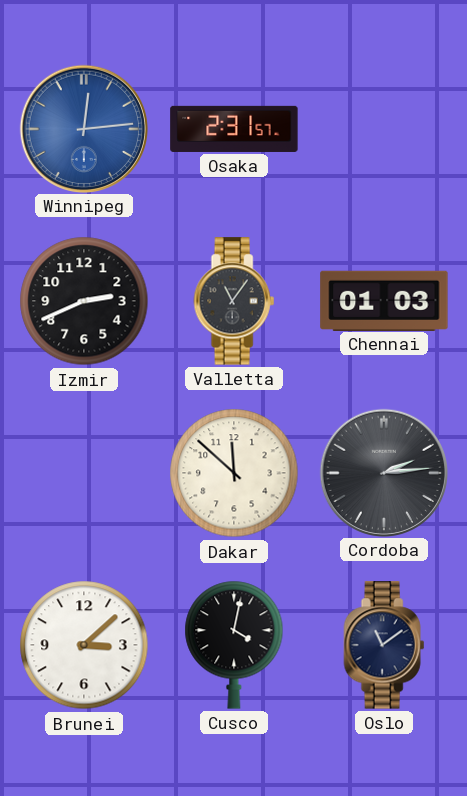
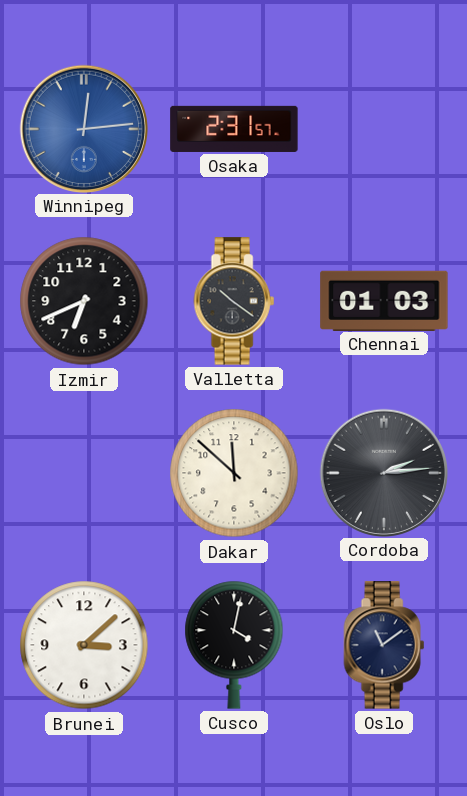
Izmir: 2:41 -> 6:41 (84, 301)
Valletta: 11:06 -> 10:21 (234, 301)
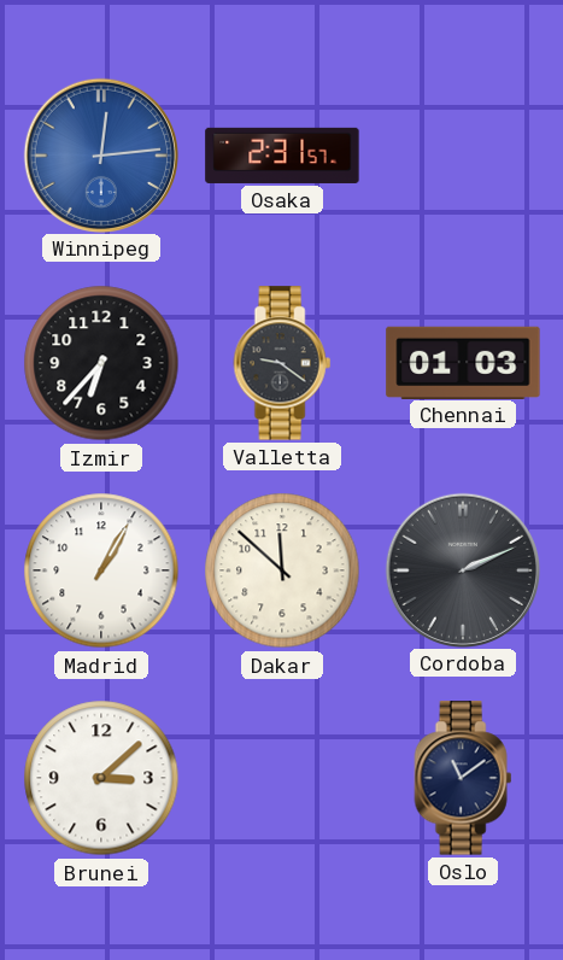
Izmir: 6:41 -> 6:37 (101, 363)
Valletta: 10:21 -> 9:21 (282, 363)
Madrid: none -> 1:05 (101, 570)
Cordoba: 2:14 -> 2:11 (462, 569)
Cusco: 4:02 -> none (234, 645)
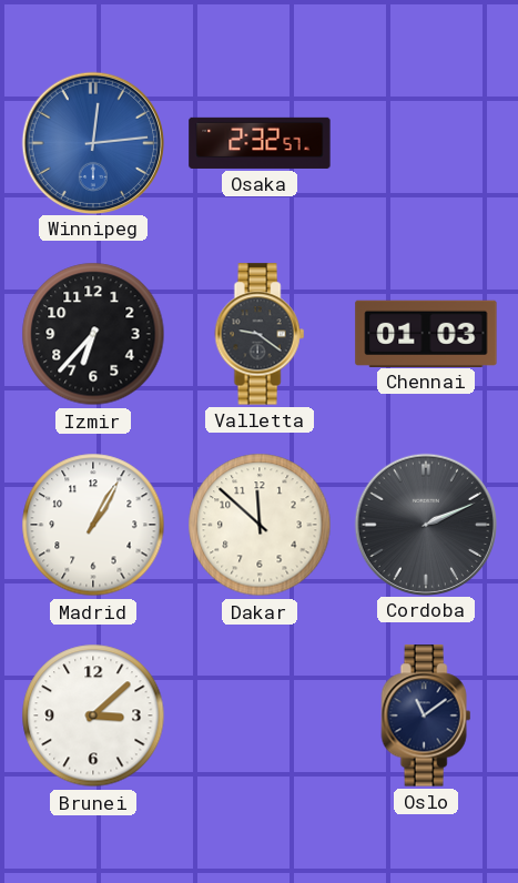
Osaka: 2:31 -> 2:32 (260, 143)
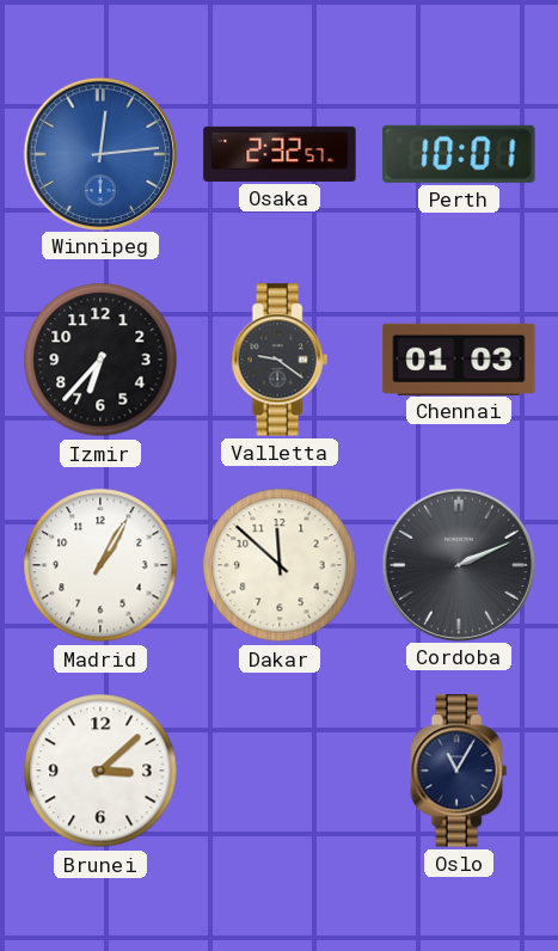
Perth: none -> 10:01 (459, 154)
Oslo: 11:09 -> 11:05 (459, 771)
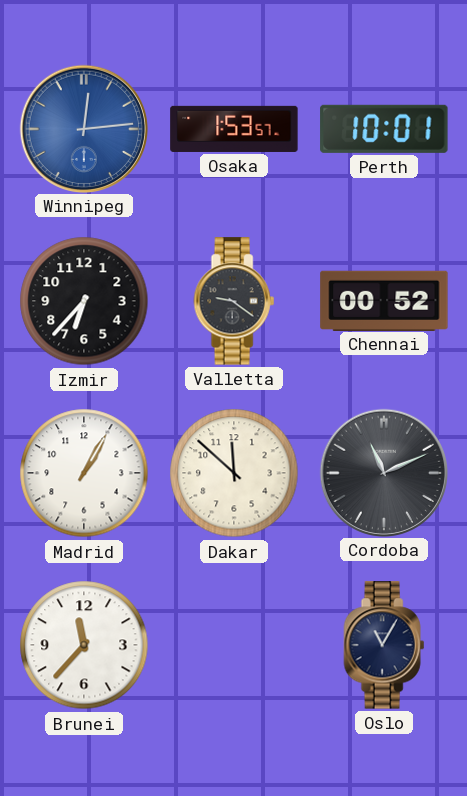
Osaka: 2:32 -> 1:53 (234, 129)
Chennai: 01:03 -> 00:52 (384, 300)
Cordoba: 2:11 -> 11:11 (383, 472)
Brunei: 3:08 -> 11:37 (84, 645)
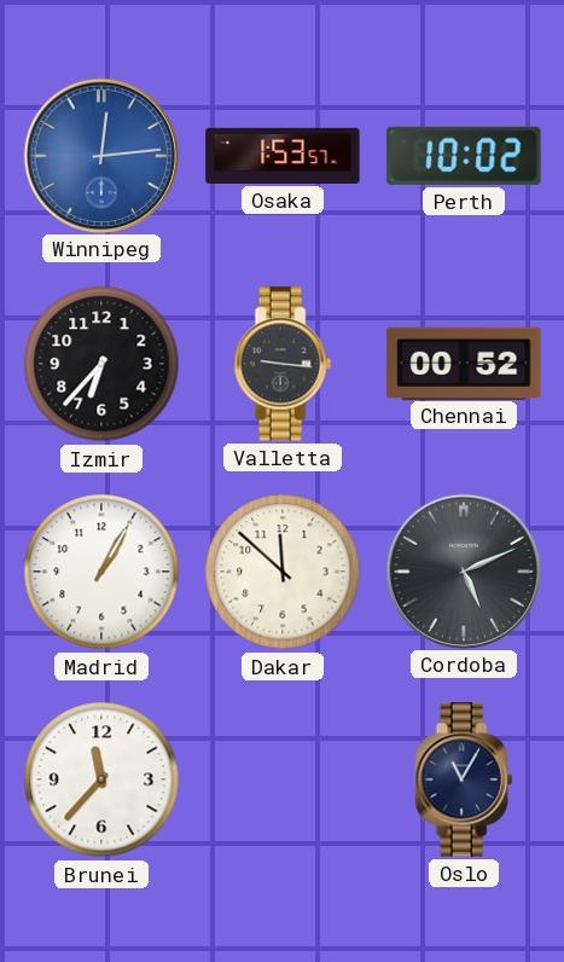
Perth: 10:01 -> 10:02 (464, 156)
Valletta: 9:21 -> 9:16 (283, 364)
Cordoba: 11:11 -> 5:11 (463, 570)
